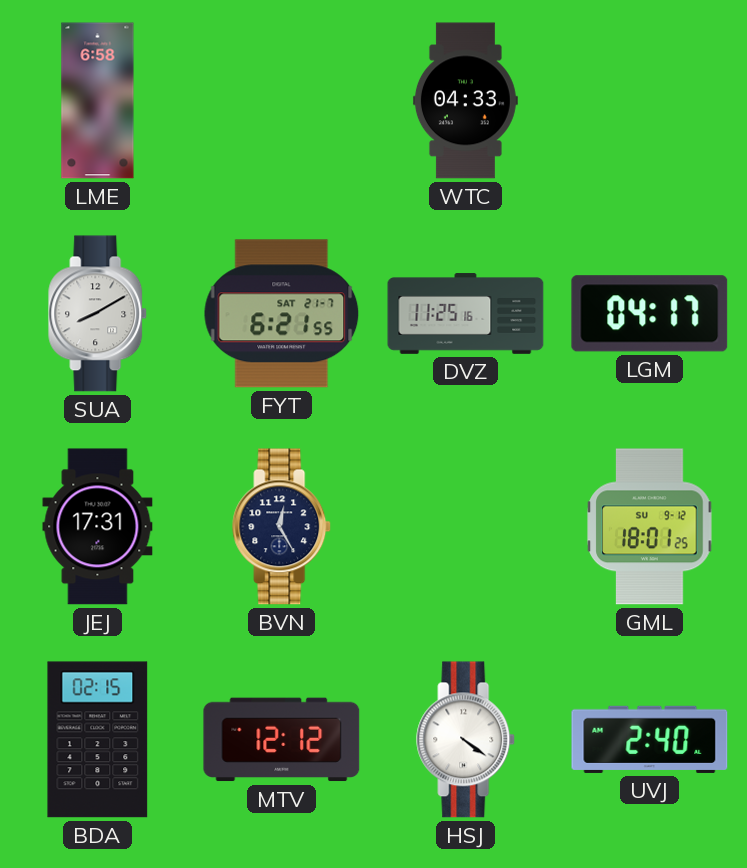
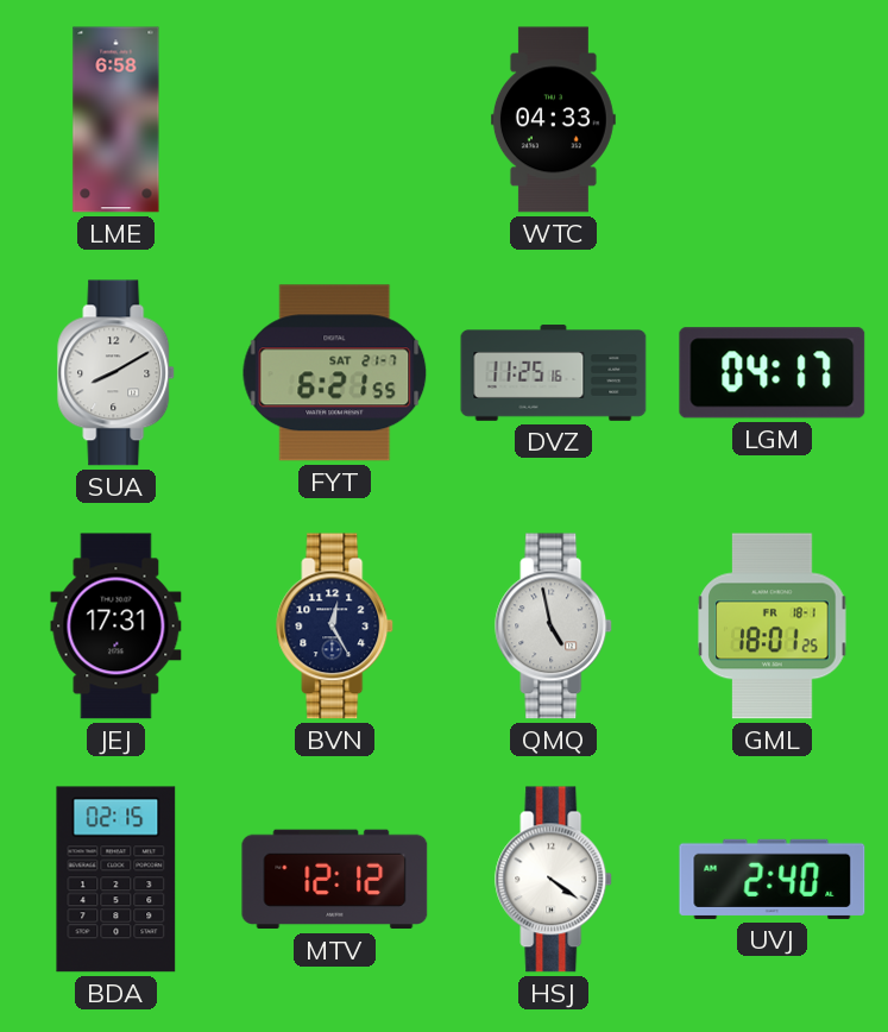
QMQ: none -> 4:58 (554, 627)
GML date: SU 9-12 -> FR 18-1 (773, 627)
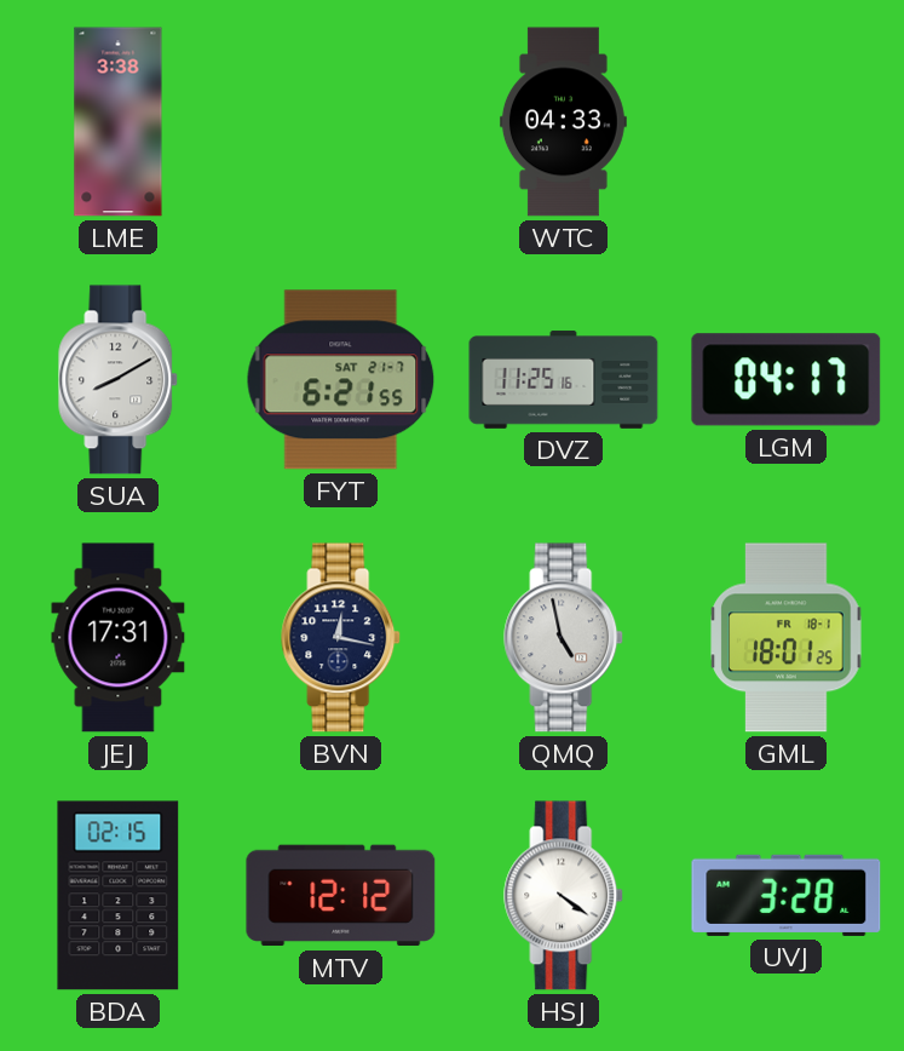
LME: 6:58 -> 3:38 (119, 122)
BVN: 12:25 -> 12:17 (341, 638)
UVJ: 2:40 -> 3:28 (787, 895)
